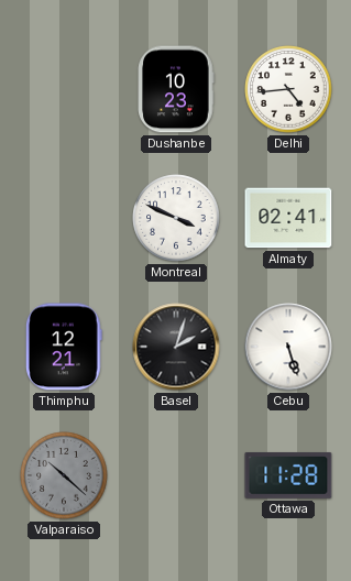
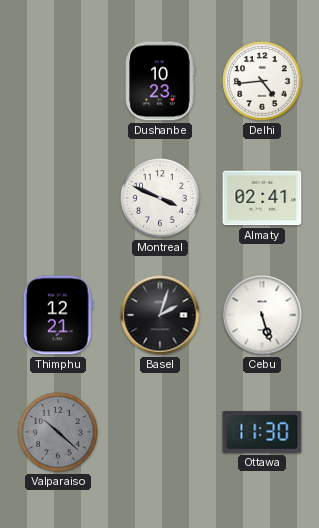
Ottawa: 11:28 -> 11:30 (262, 432)
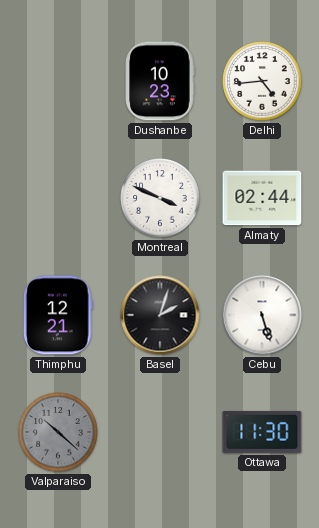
Almaty: 02:41 -> 02:44 (262, 198)
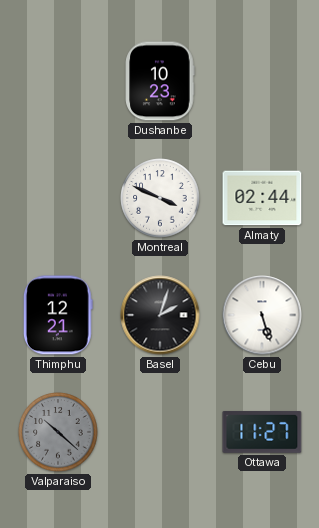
Delhi: 4:44 -> none (262, 81)
Ottawa: 11:30 -> 11:27 (262, 432)
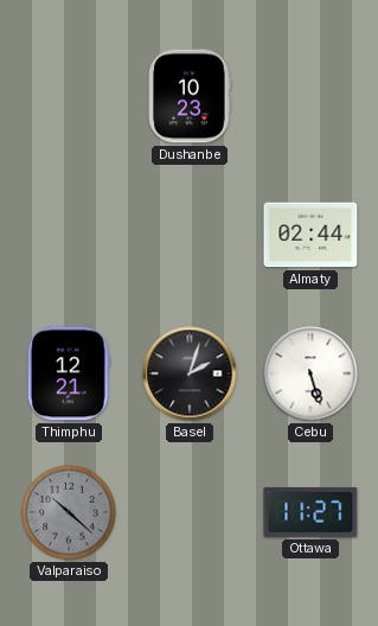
Montreal: 3:49 -> none (160, 198)
